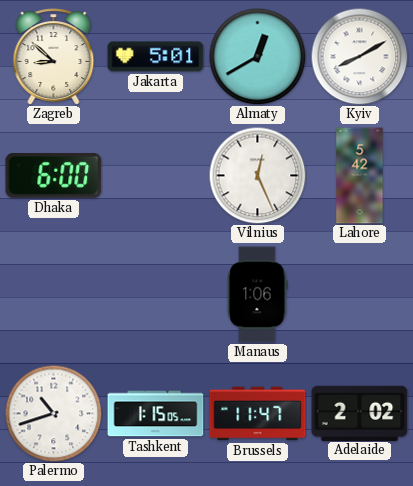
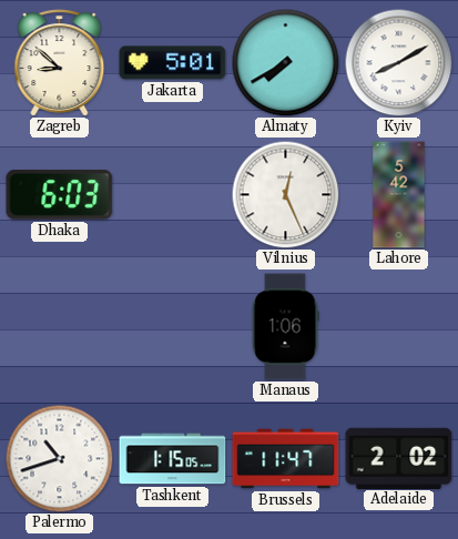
Almaty: 12:40 -> 7:40 (285, 62)
Dhaka: 6:00 -> 6:03 (60, 195)
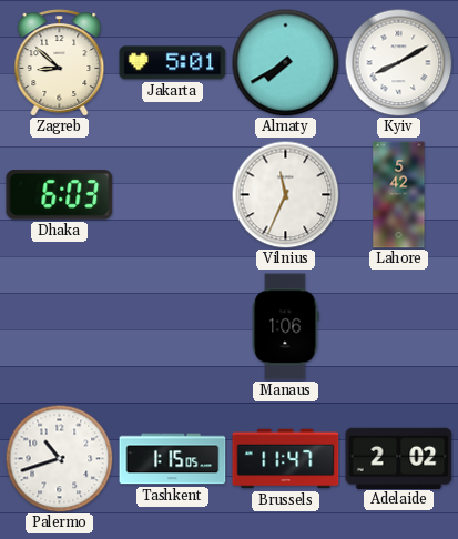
Vilnius: 12:26 -> 11:34 (285, 194)
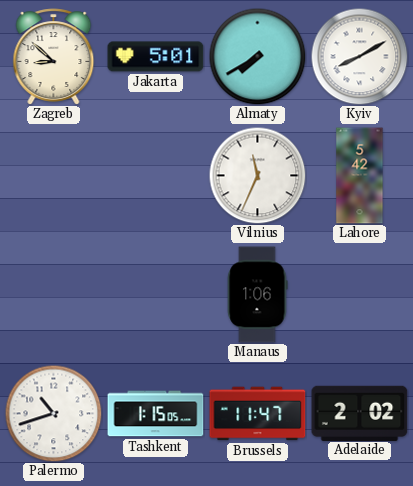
Dhaka: 6:03 -> none (60, 195)
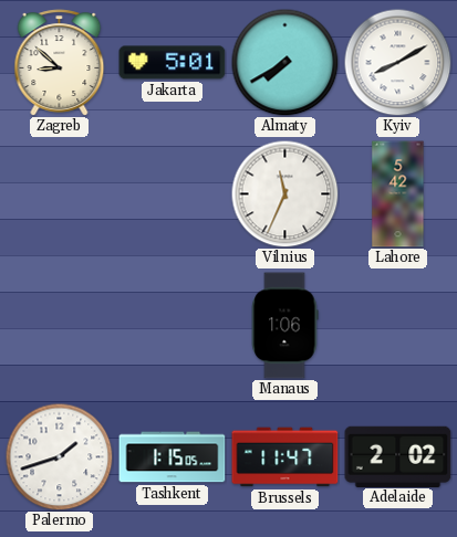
Palermo: 10:42 -> 1:42 (59, 456)
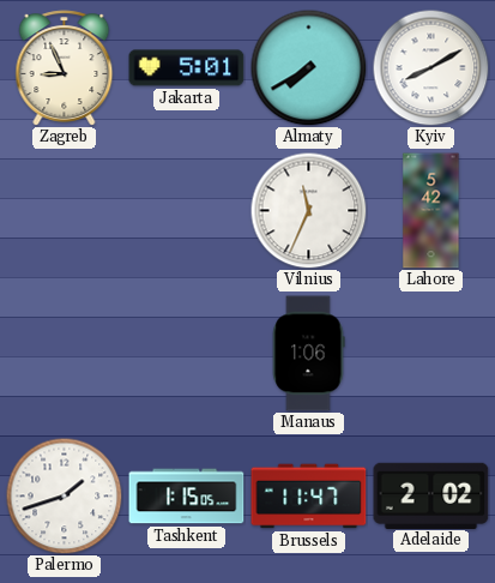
Zagreb: 8:52 -> 8:56 (65, 68)
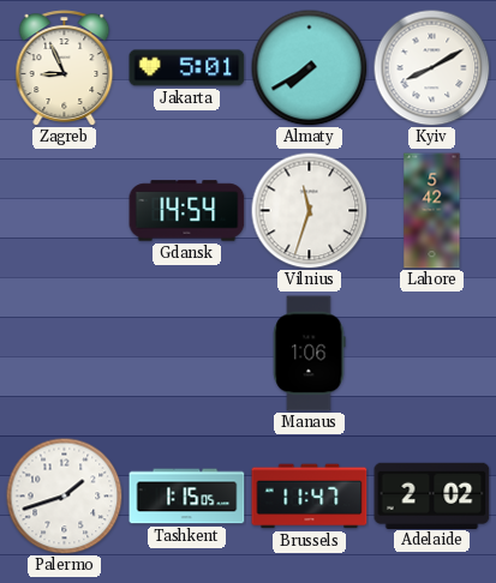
Gdansk: none -> 14:54 (187, 211)
Vilnius: 11:34 -> 11:33 (309, 210)
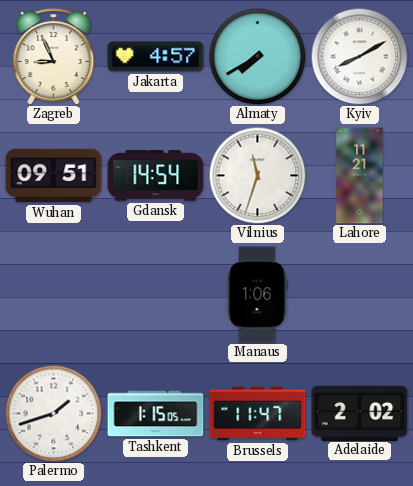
Jakarta: 5:01 -> 4:57 (156, 57)
Wuhan: none -> 09:51 (54, 176)
Lahore: 5:42 -> 11:21 (360, 176)
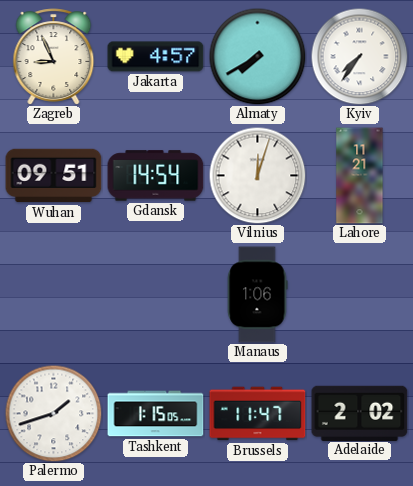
Kyiv: 8:10 -> 7:36 (359, 56)
Vilnius: 11:33 -> 12:03 (257, 175)
